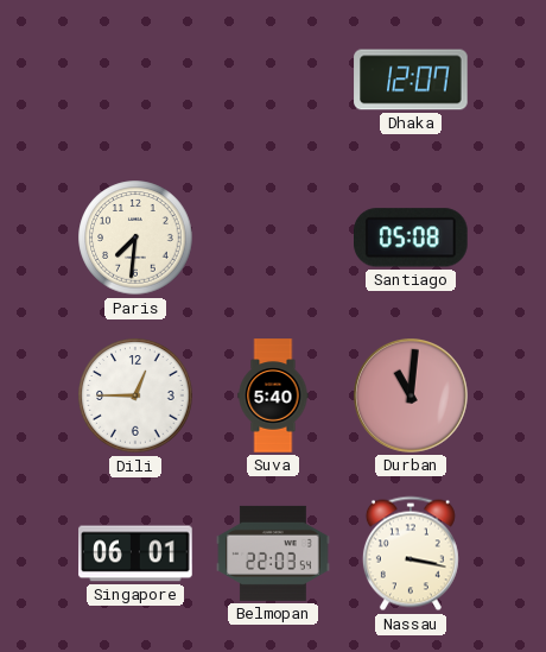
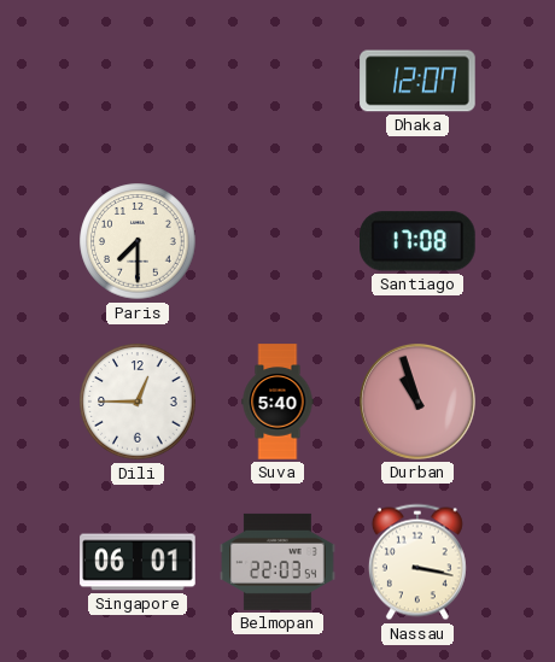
Paris: 7:31 -> 7:30 (138, 241)
Santiago: 05:08 -> 17:08 (419, 241)
Durban: 11:01 -> 10:57 (419, 403)
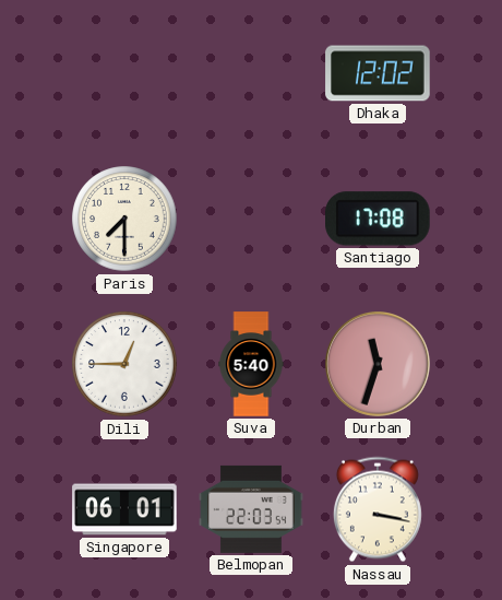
Dhaka: 12:07 -> 12:02 (378, 73)
Durban: 10:57 -> 11:33 (379, 365)
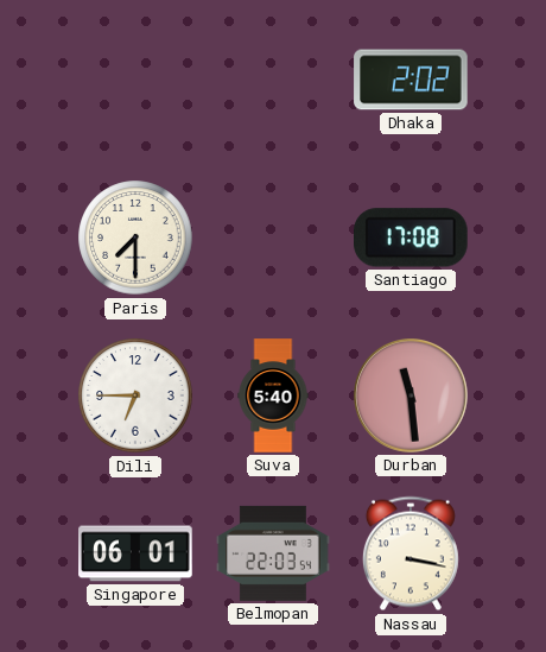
Dhaka: 12:02 -> 2:02 (411, 80)
Dili: 12:45 -> 6:45 (135, 395)
Durban: 11:33 -> 11:29 (412, 397)
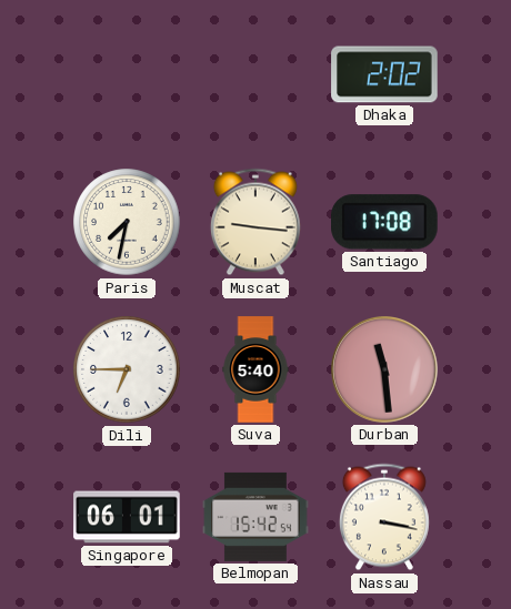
Paris: 7:30 -> 7:32 (127, 222)
Muscat: none -> 9:16 (255, 222)
Belmopan: 22:03 -> 15:42 (255, 517)
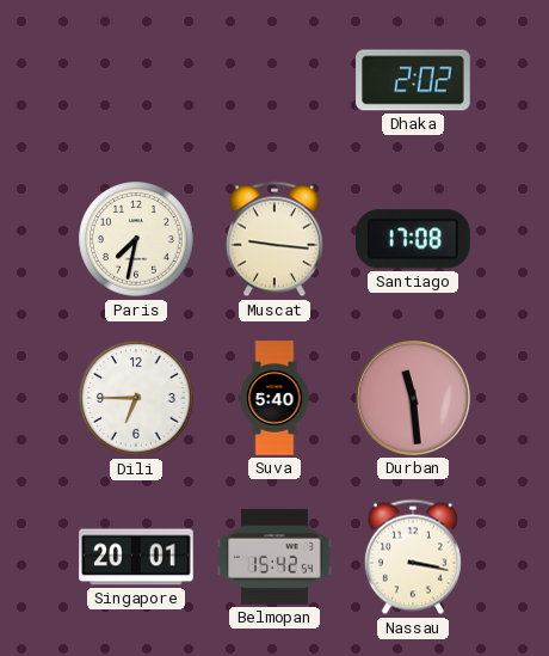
Singapore: 06:01 -> 20:01 (136, 557)
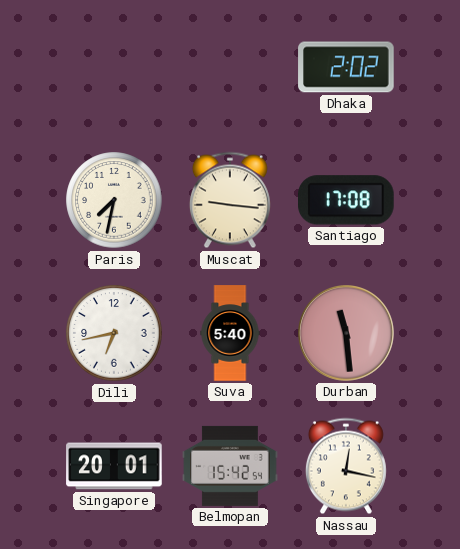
Dili: 6:45 -> 6:43 (114, 333)
Nassau: 3:17 -> 12:17 (346, 466)
